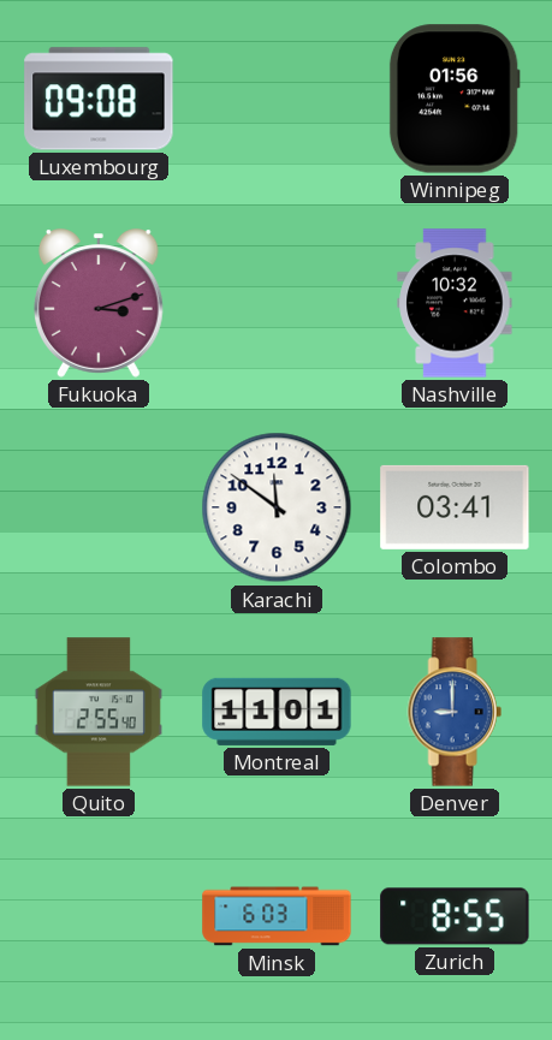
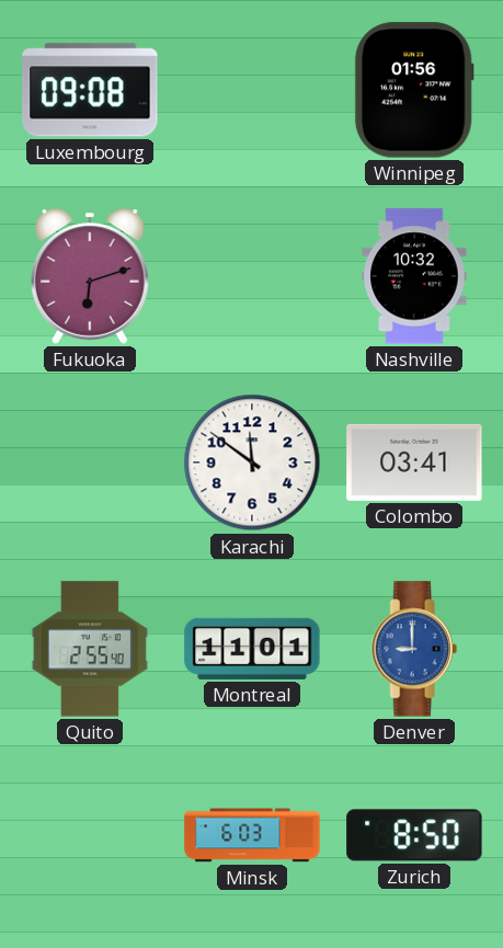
Fukuoka: 3:12 -> 6:12 (90, 276)
Zurich: 8:55 -> 8:50 (414, 835)
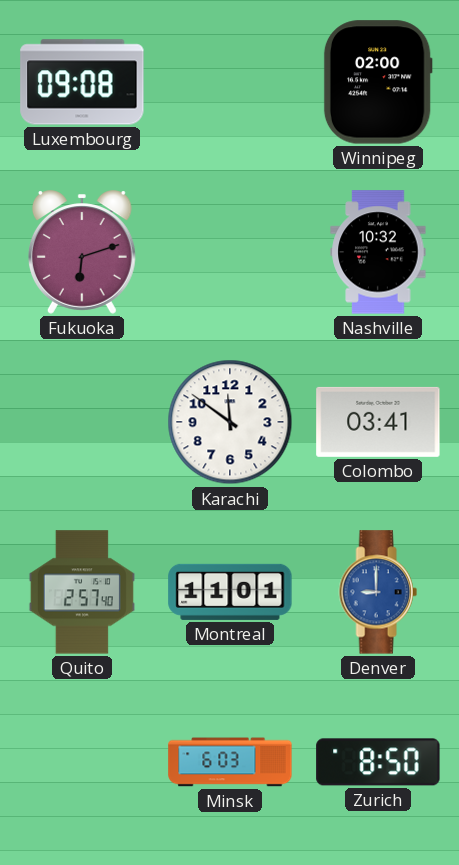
Winnipeg: 01:56 -> 02:00 (378, 82)
Quito: 2:55 -> 2:57 (82, 592)
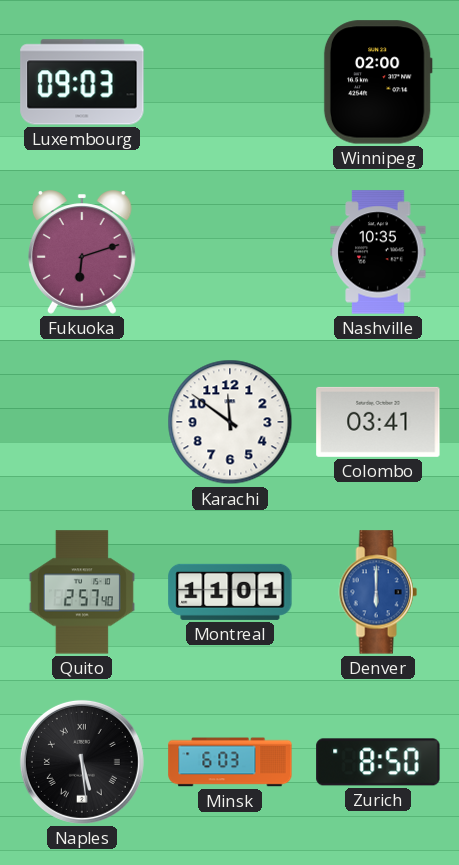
Luxembourg: 09:08 -> 09:03 (82, 82)
Nashville: 10:32 -> 10:35 (378, 252)
Denver: 9:00 -> 6:00 (378, 592)
Naples: none -> 5:29 (82, 762)
